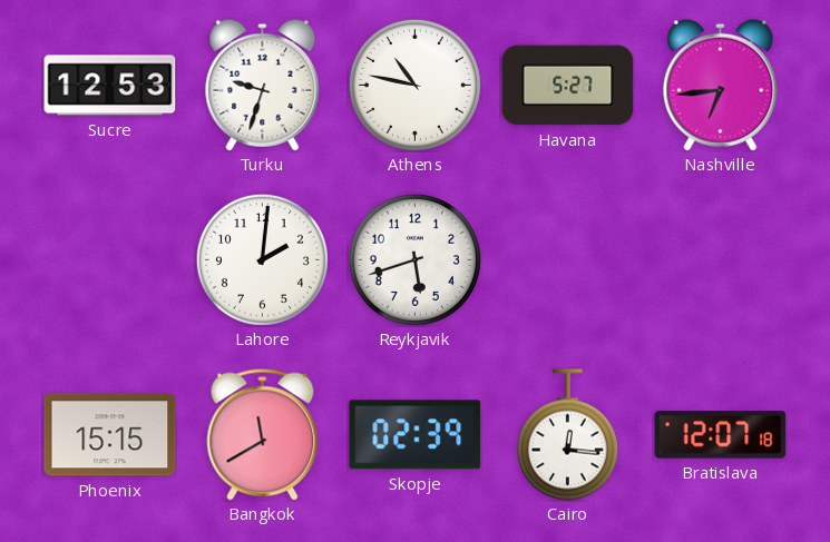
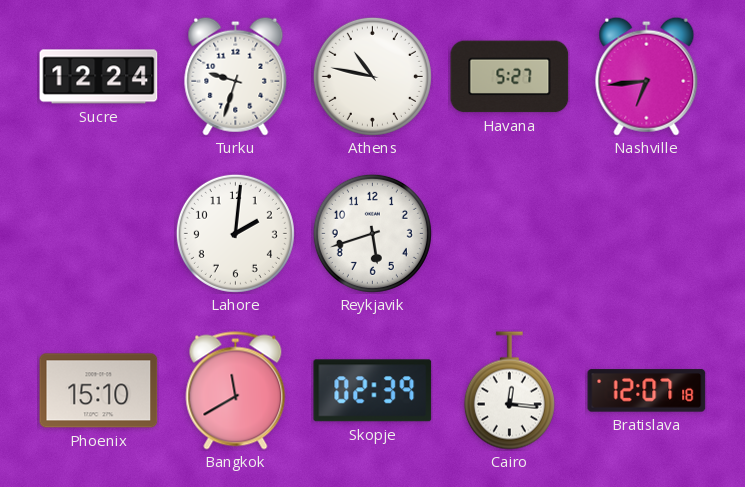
Sucre: 12:53 -> 12:24 (99, 77)
Phoenix: 15:15 -> 15:10 (99, 391)
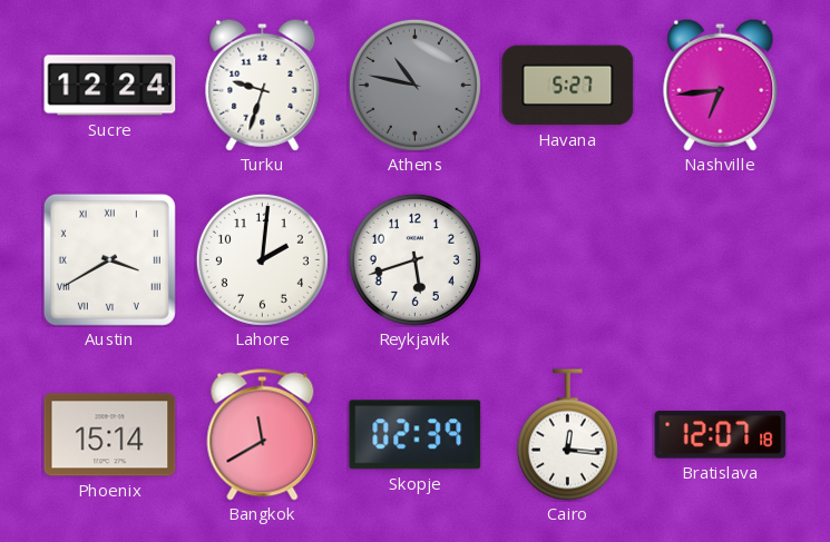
Athens dial: white -> grey (414, 85)
Austin: none -> 3:40 (109, 259)
Phoenix: 15:10 -> 15:14 (110, 435)
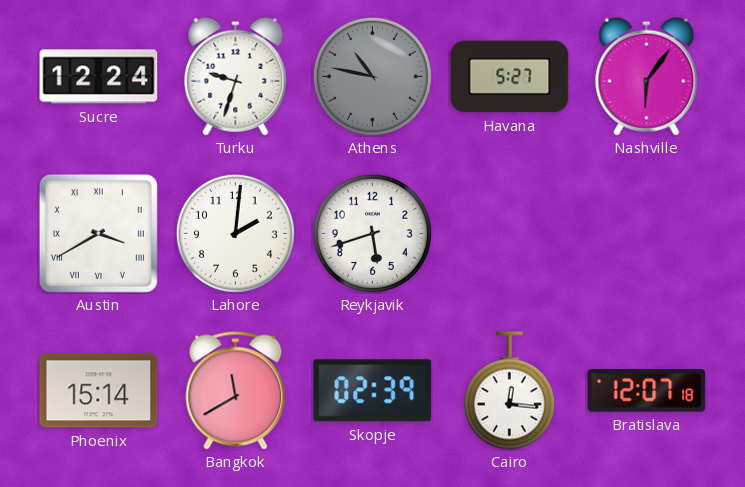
Nashville: 6:44 -> 6:06 (647, 76)
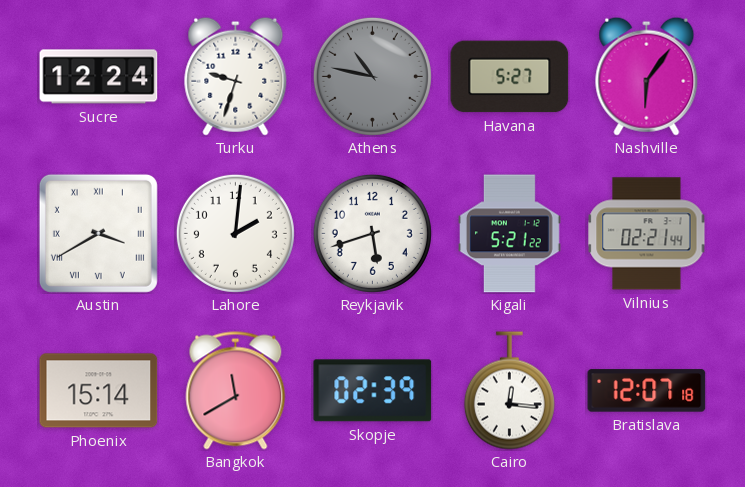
Kigali: none -> 5:21 (510, 234)
Vilnius: none -> 02:21 (647, 234)
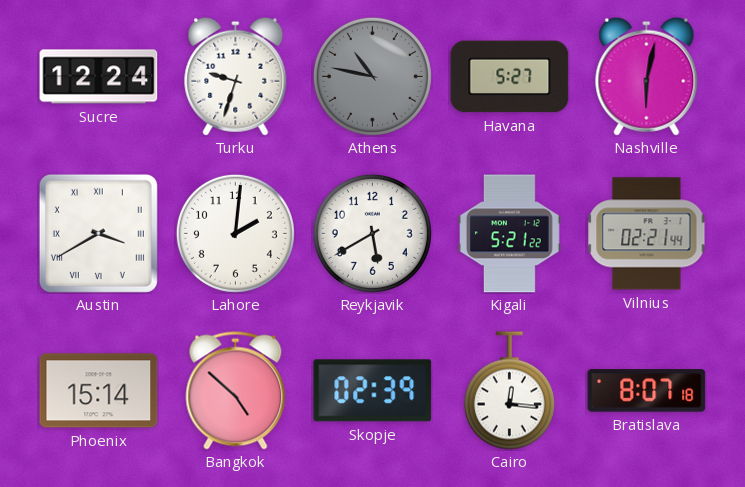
Nashville: 6:06 -> 6:02 (647, 76)
Reykjavik: 5:42 -> 5:40 (372, 233)
Bangkok: 11:40 -> 4:52 (236, 391)
Bratislava: 12:07 -> 8:07 (647, 391)
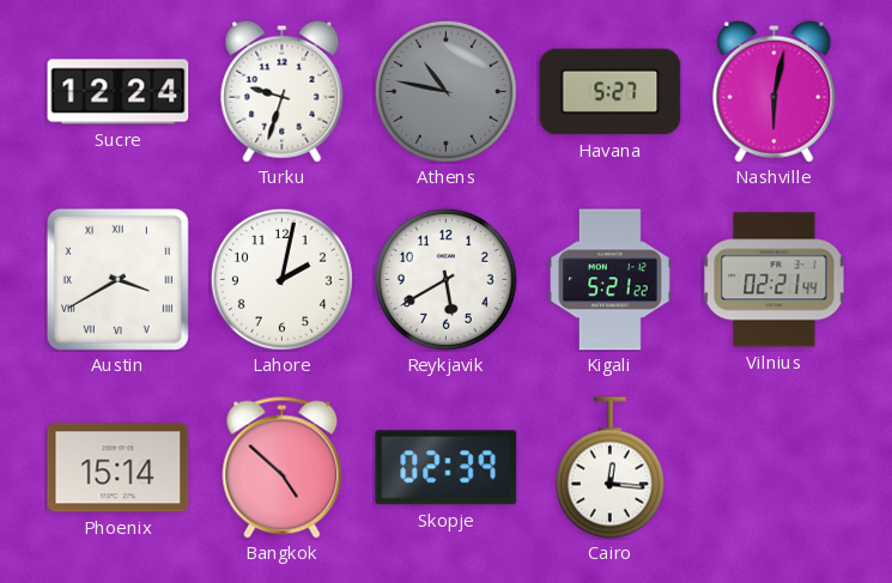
Lahore: 2:01 -> 2:02 (281, 279)
Bratislava: 8:07 -> none (647, 391)
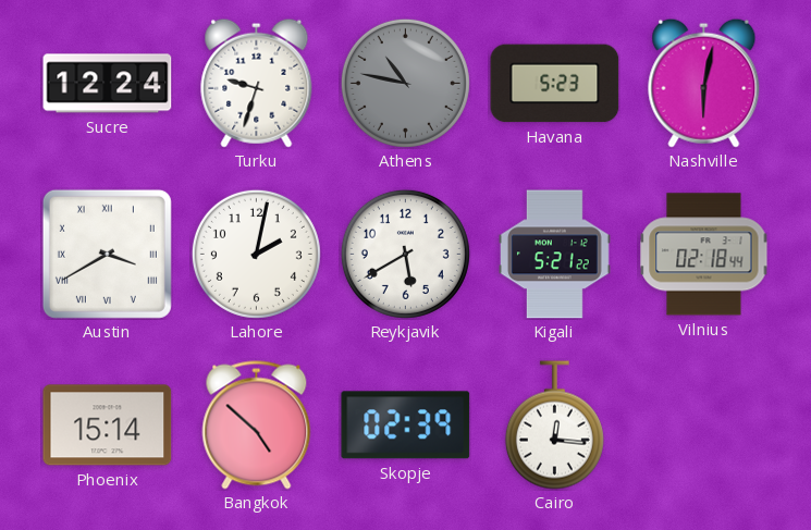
Havana: 5:27 -> 5:23 (555, 84)
Vilnius: 02:21 -> 02:18 (704, 255)
